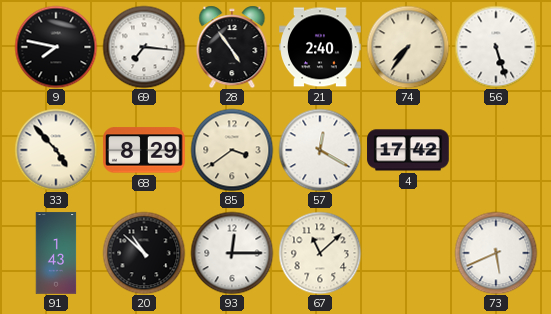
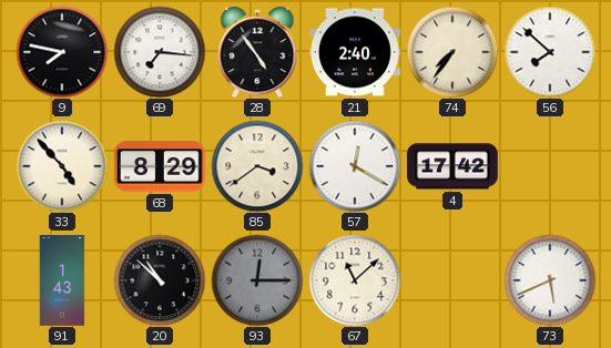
56: 5:27 -> 7:52 (550, 52)
93 dial: white -> grey (257, 280)
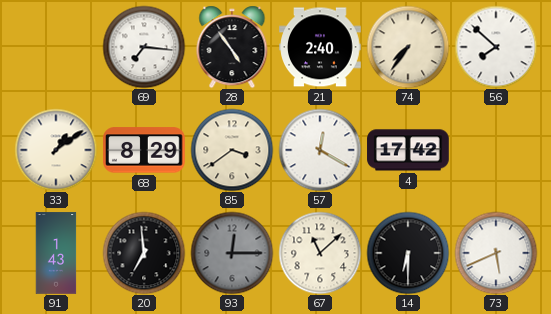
9: 7:47 -> none (62, 52)
33: 4:53 -> 1:09 (56, 150)
20: 10:52 -> 6:59 (144, 253)
14: none -> 6:30 (408, 253)
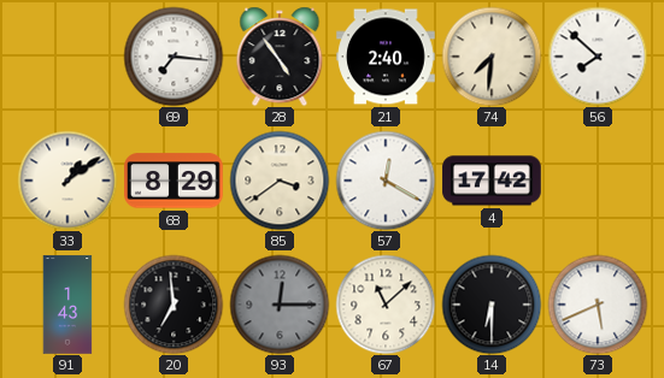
74: 7:36 -> 7:31 (492, 57)
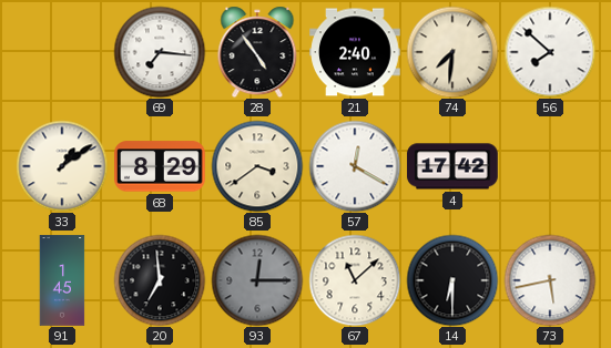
91: 1:43 -> 1:45 (62, 280)
73: 5:41 -> 5:43 (550, 280)
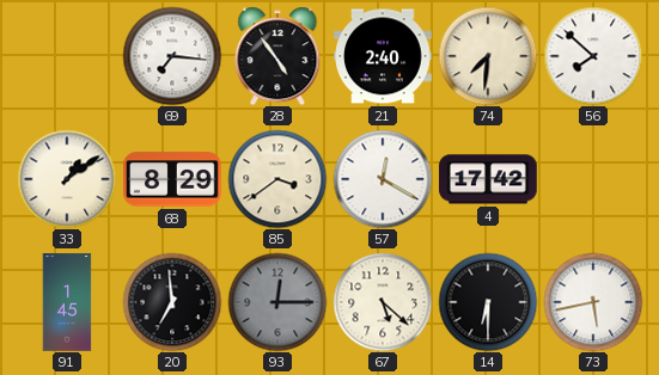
67: 11:08 -> 5:22 (383, 302)
